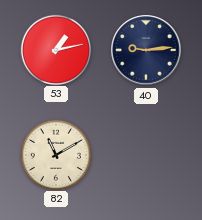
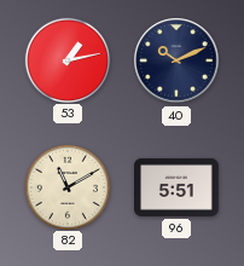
40: 9:14 -> 10:11 (176, 60)
96: none -> 5:51 (176, 187)
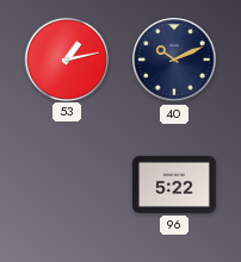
82: 11:10 -> none (66, 186)
96: 5:51 -> 5:22 (174, 185)
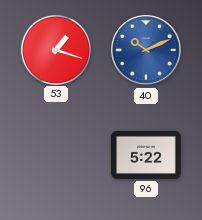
53: 1:13 -> 1:18 (55, 49)
40 dial: navy -> blue (146, 50)
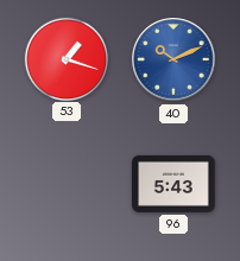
96: 5:22 -> 5:43 (173, 184)
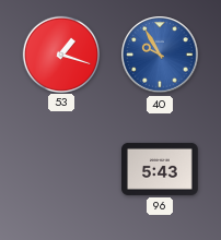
40: 10:11 -> 9:55 (160, 55)
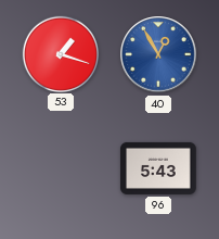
40: 9:55 -> 12:55 (158, 54)
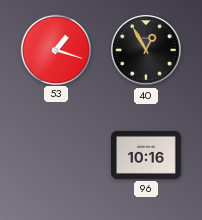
40 dial: blue -> black (146, 50)
96: 5:43 -> 10:16 (146, 155)
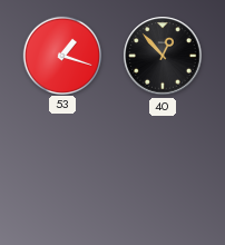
40: 12:55 -> 12:53 (163, 56)
96: 10:16 -> none (146, 155)
